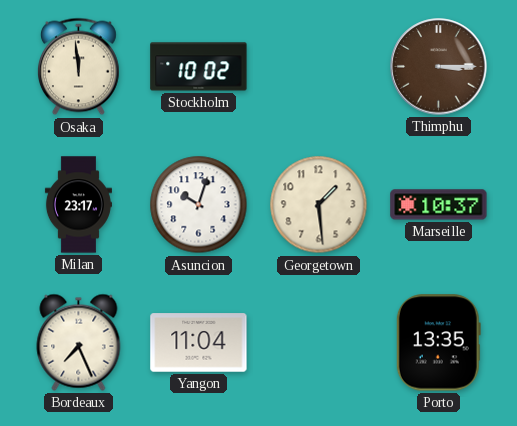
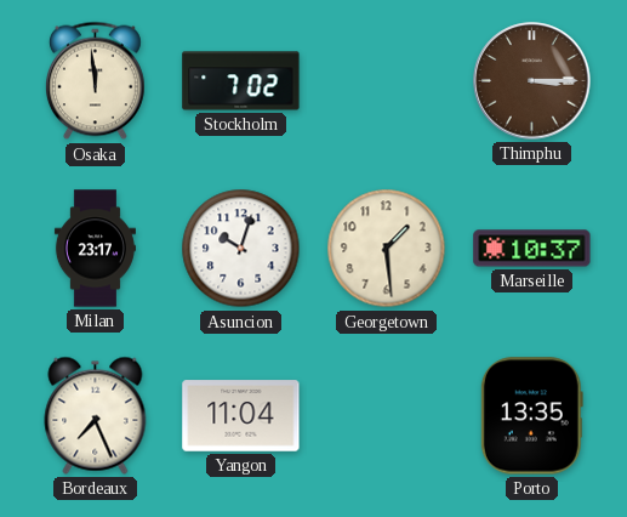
Stockholm: 10:02 -> 7:02 (241, 81)
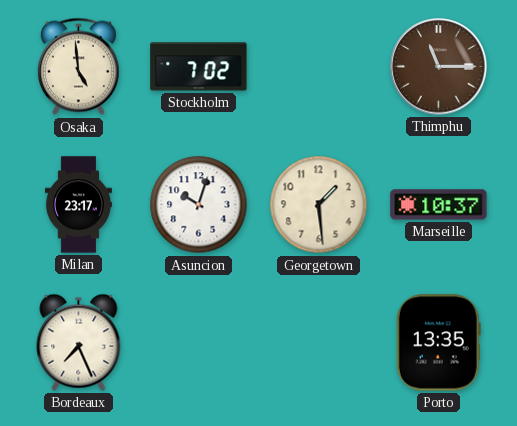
Osaka: 11:59 -> 4:59 (78, 67)
Thimphu: 3:15 -> 11:15 (439, 67)
Yangon: 11:04 -> none (241, 416)
